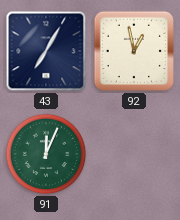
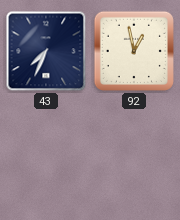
43: 7:05 -> 7:34 (46, 51)
91: 12:04 -> none (46, 154)
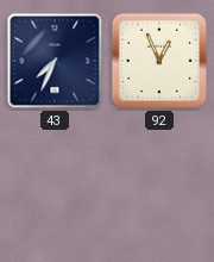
92: 12:58 -> 12:56 (159, 61)
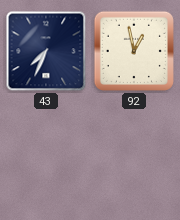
92: 12:56 -> 12:58 (134, 51)
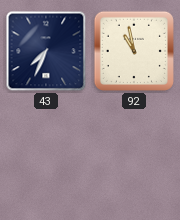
92: 12:58 -> 10:58 (134, 51)
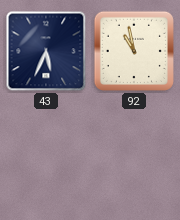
43: 7:34 -> 5:34 (46, 51)
